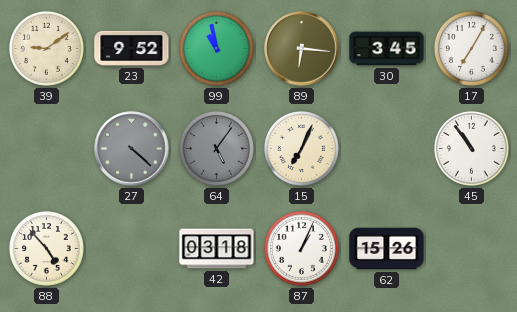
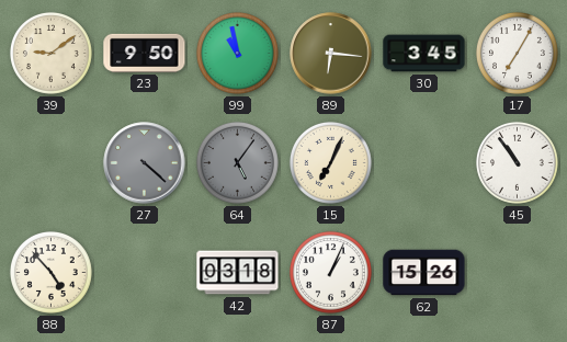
23: 9:52 -> 9:50 (145, 53)
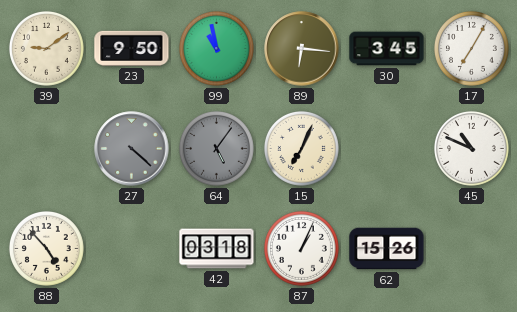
45: 10:54 -> 10:49 (471, 148)
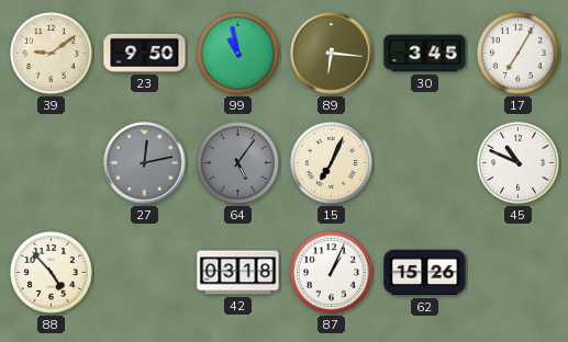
27: 4:22 -> 12:13 (145, 163)
